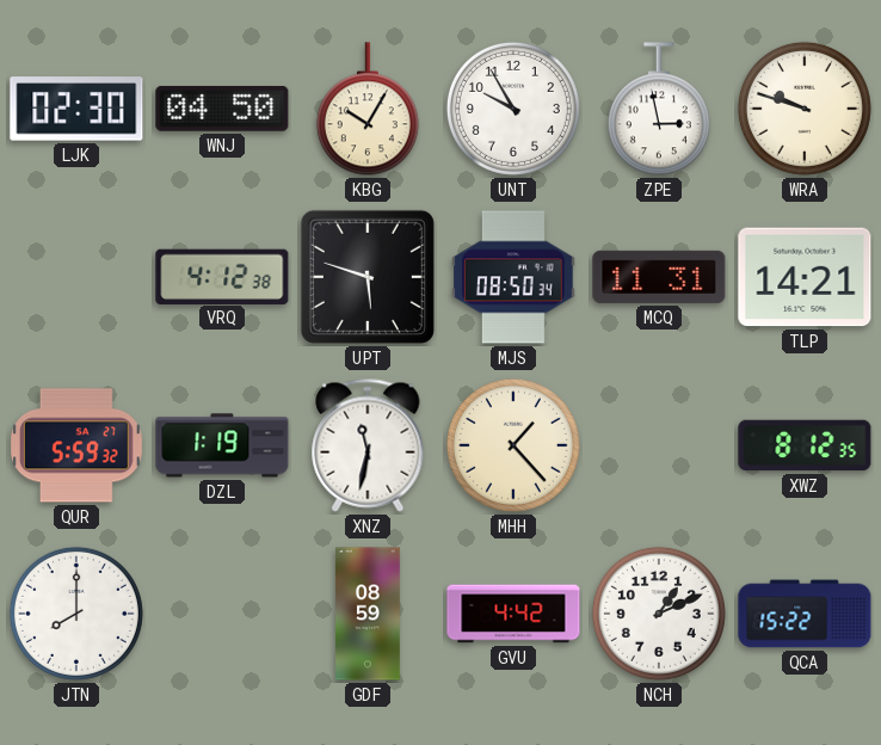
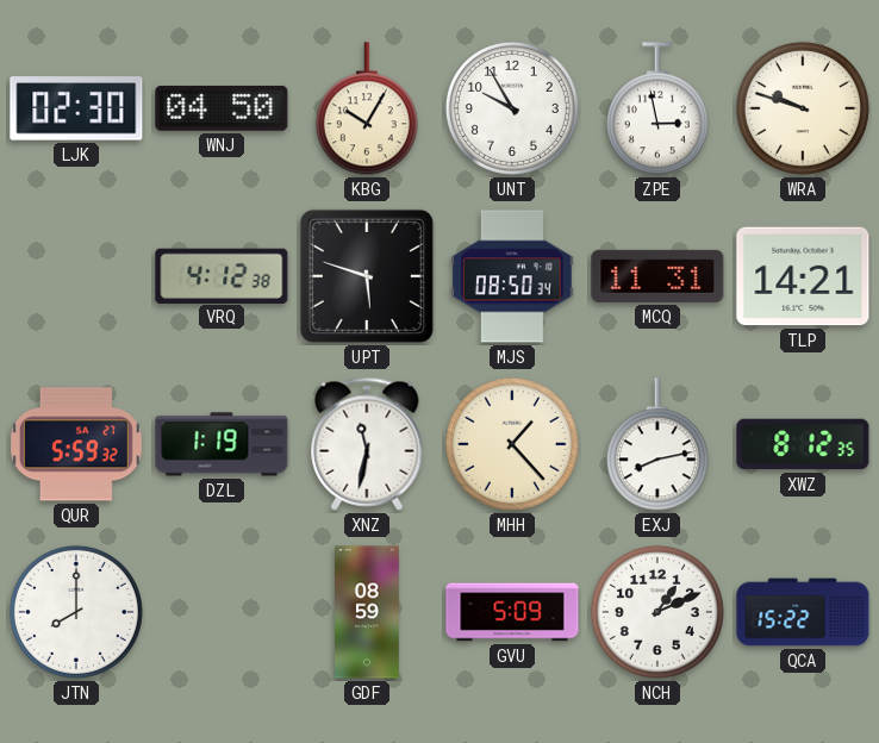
EXJ: none -> 8:13 (657, 445)
GVU: 4:42 -> 5:09 (512, 612)
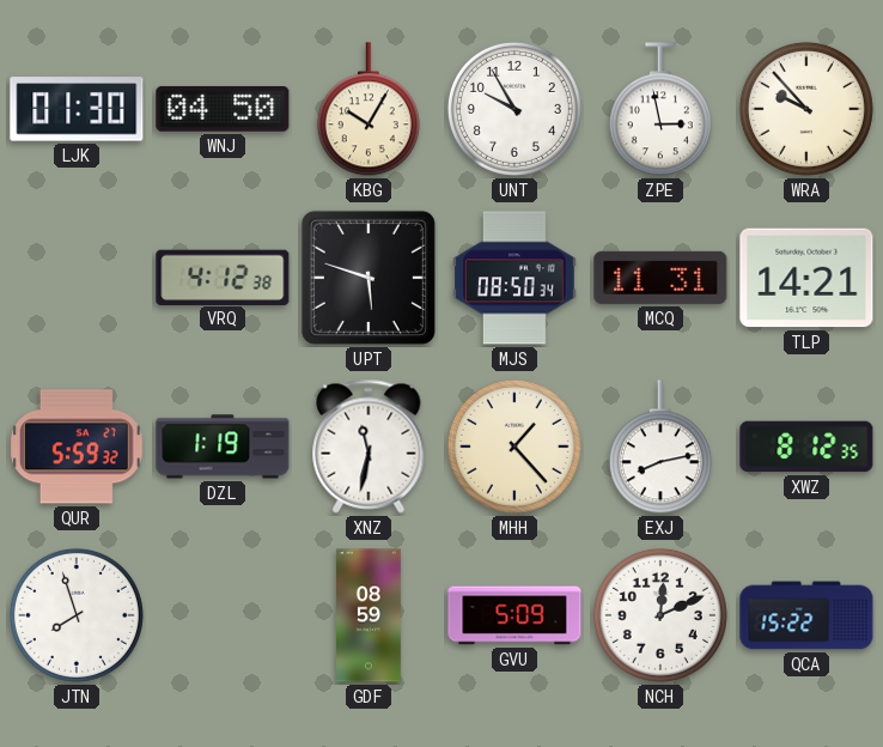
LJK: 02:30 -> 01:30 (77, 109)
WRA: 9:48 -> 9:53 (806, 109)
JTN: 8:00 -> 7:57 (77, 615)
NCH: 1:11 -> 12:11 (660, 615)
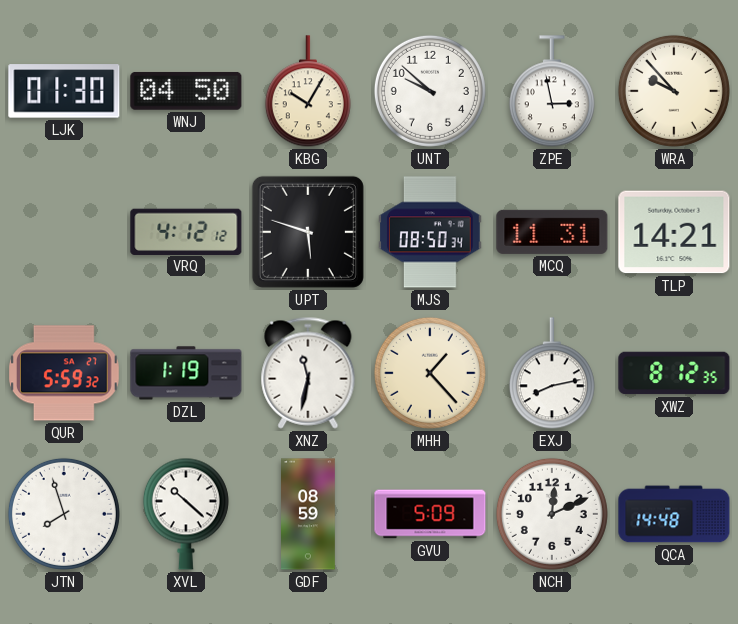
UNT: 9:55 -> 9:52 (430, 91)
VRQ: 4:12:38 -> 4:12:12 (186, 231)
XVL: none -> 10:22 (186, 514)
QCA: 15:22 -> 14:48 (674, 514)
